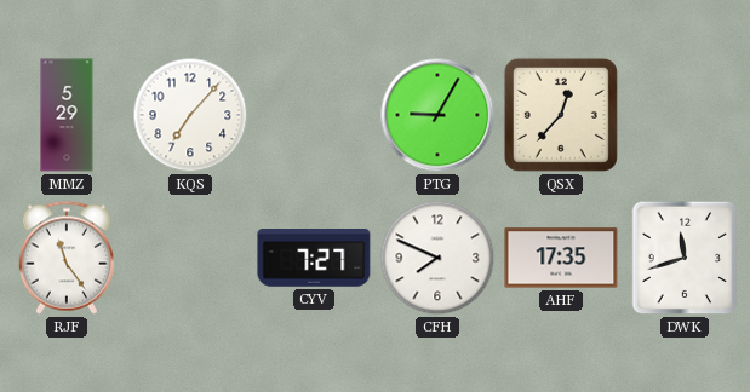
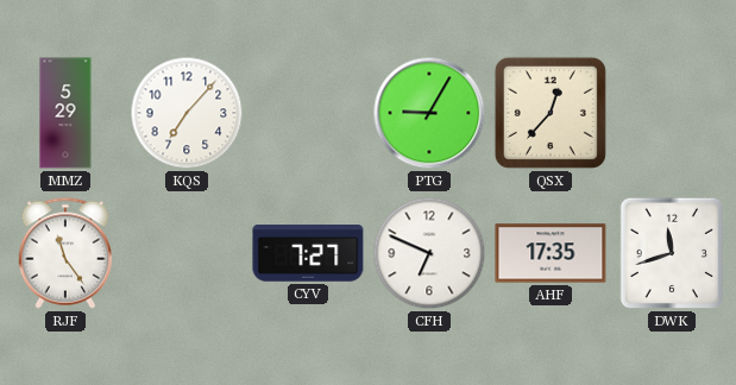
CFH: 7:49 -> 6:49 (429, 253)
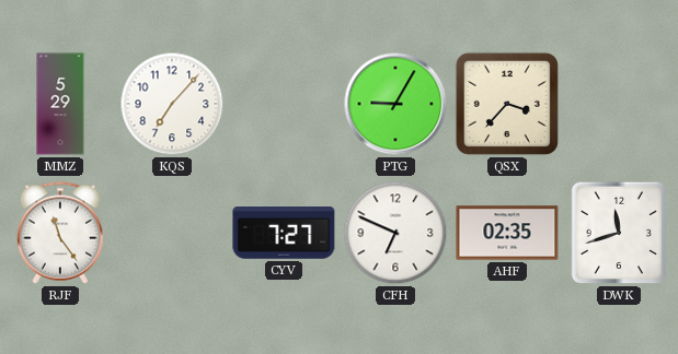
QSX: 12:37 -> 3:37 (507, 104)
AHF: 17:35 -> 02:35 (507, 233)
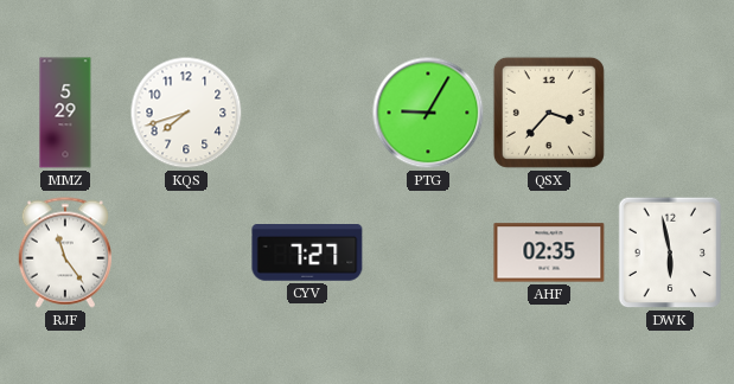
KQS: 7:07 -> 7:42 (186, 113)
CFH: 6:49 -> none (395, 233)
DWK: 11:42 -> 5:58 (670, 252)
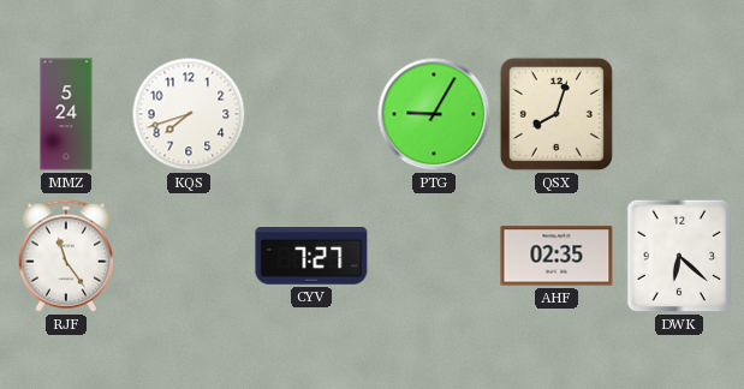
MMZ: 5:29 -> 5:24 (66, 114)
QSX: 3:37 -> 8:03 (556, 114)
DWK: 5:58 -> 6:22 (679, 256)
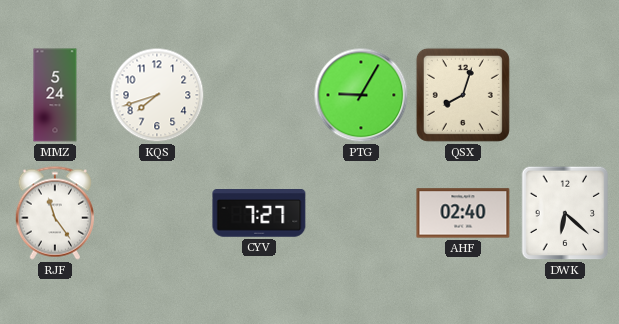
AHF: 02:35 -> 02:40 (463, 213)
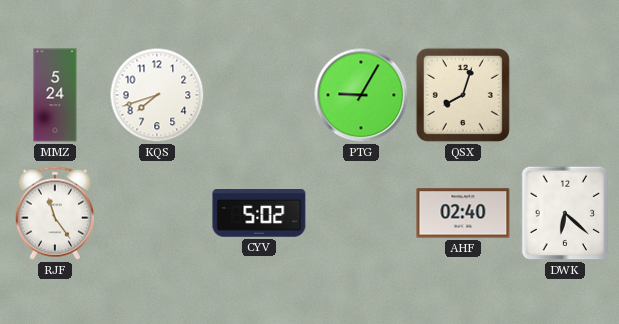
CYV: 7:27 -> 5:02 (259, 214)
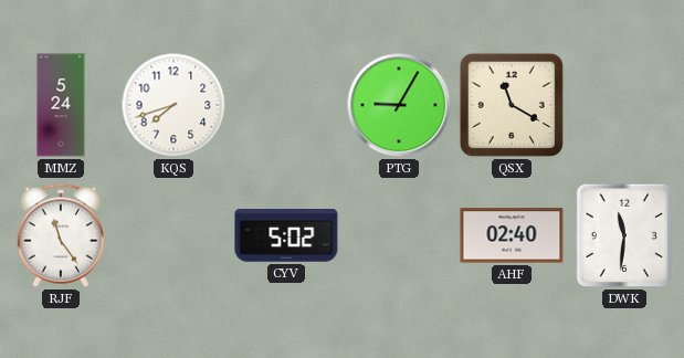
QSX: 8:03 -> 11:20 (512, 105)
DWK: 6:22 -> 11:31 (624, 235)
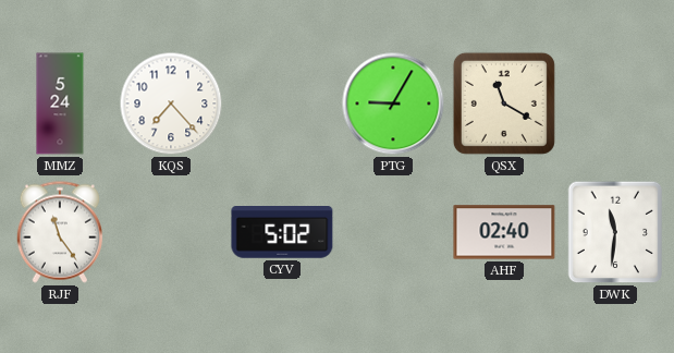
KQS: 7:42 -> 7:23 (171, 104)
